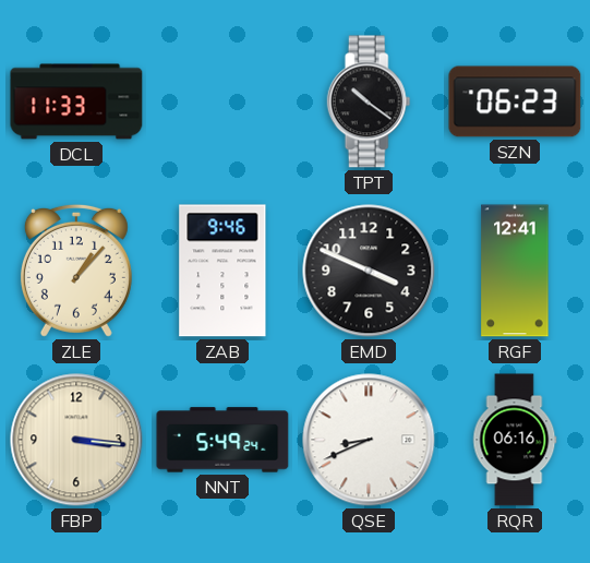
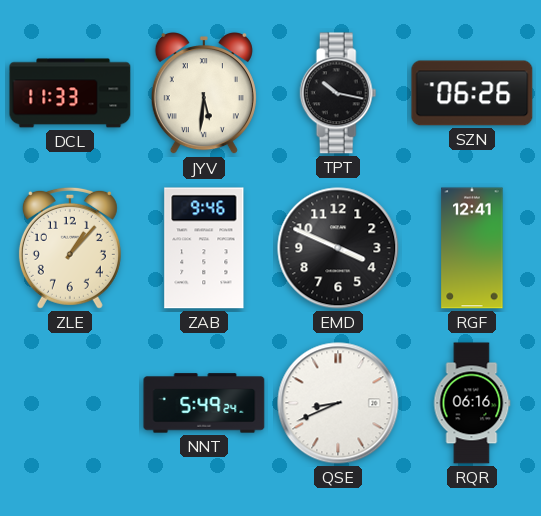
JYV: none -> 5:31 (204, 94)
TPT: 10:21 -> 10:17 (338, 93)
SZN: 06:23 -> 06:26 (472, 93)
FBP: 3:16 -> none (76, 440)
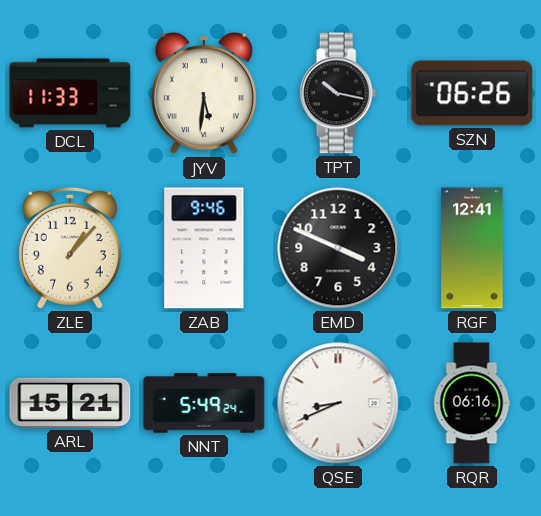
ARL: none -> 15:21 (70, 403)
